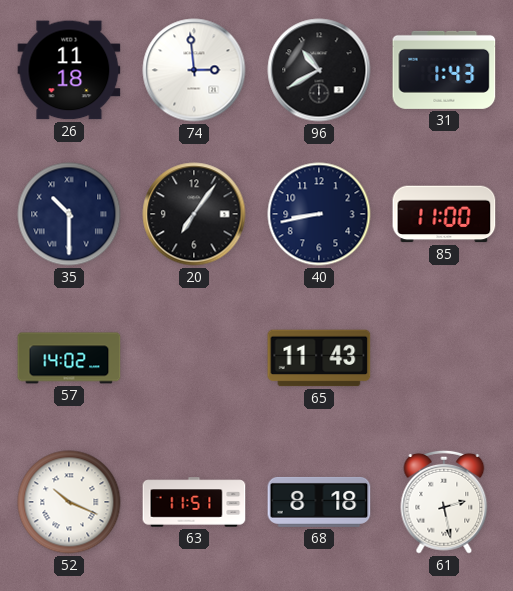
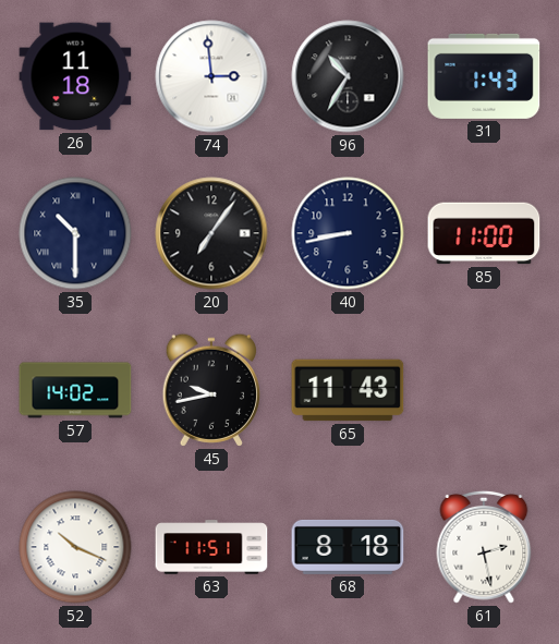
96: 10:40 -> 10:35 (348, 76)
45: none -> 9:43 (210, 390)
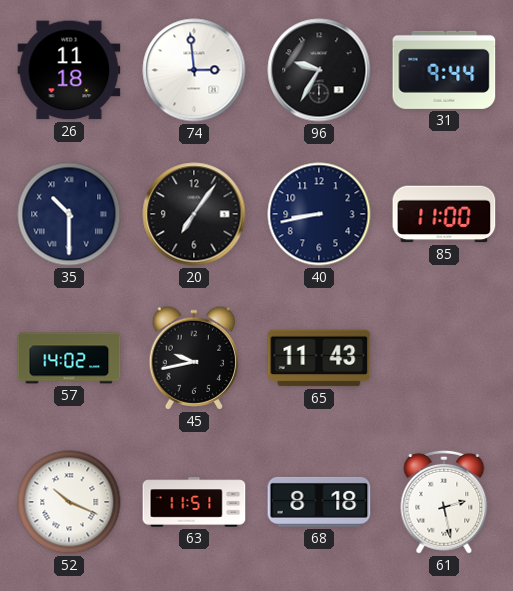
96: 10:35 -> 9:35 (319, 70)
31: 1:43 -> 9:44 (444, 70)
